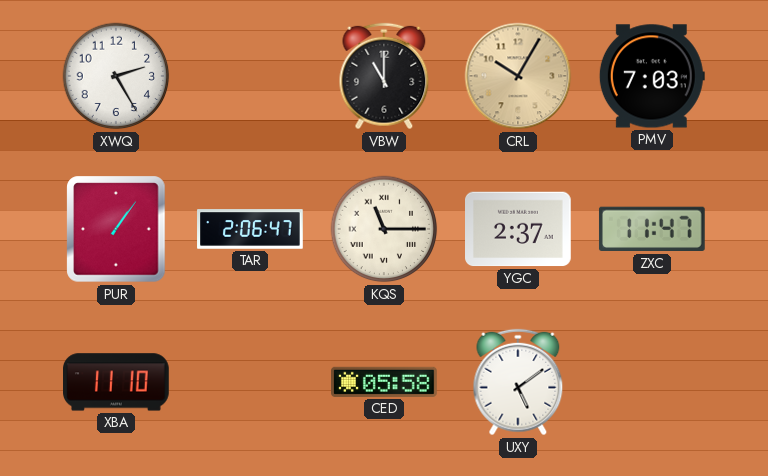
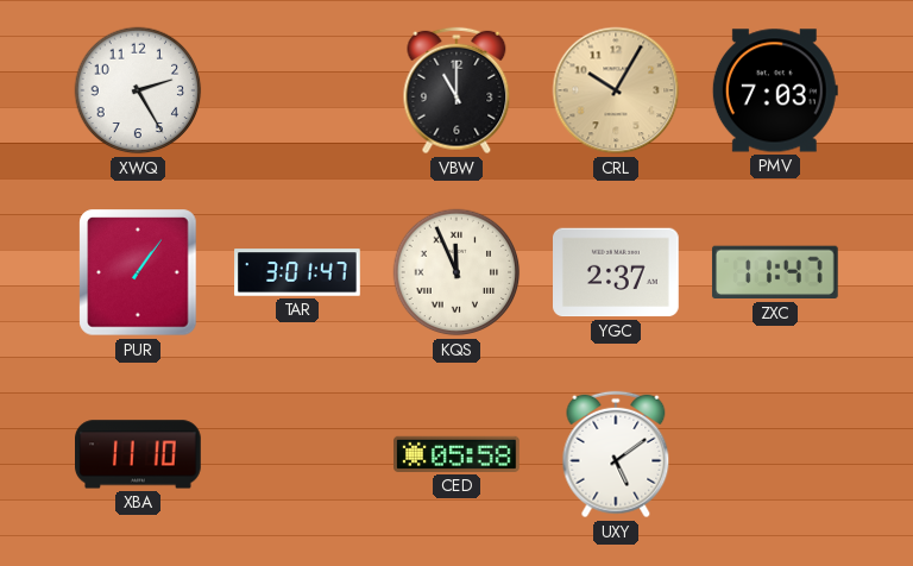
TAR: 2:06 -> 3:01 (297, 272)
KQS: 11:15 -> 11:56 (456, 272)
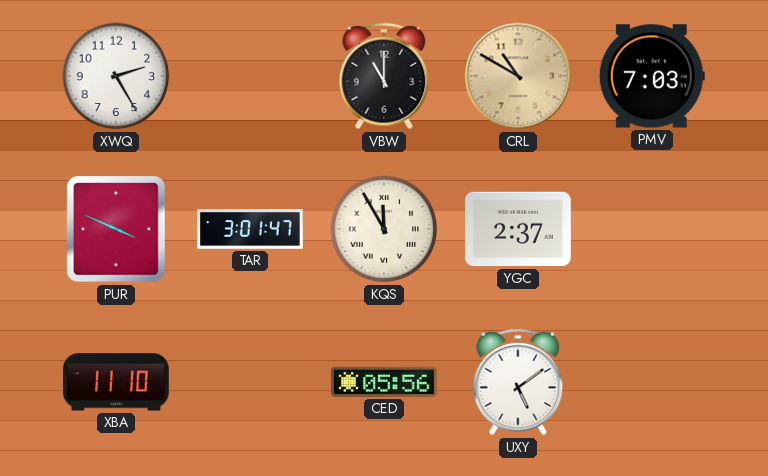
CRL: 10:05 -> 10:50 (518, 76)
PUR: 1:06 -> 3:49 (116, 229)
KQS: 11:56 -> 11:55 (384, 229)
ZXC: 11:47 -> none (775, 272)
CED: 05:58 -> 05:56 (385, 382)
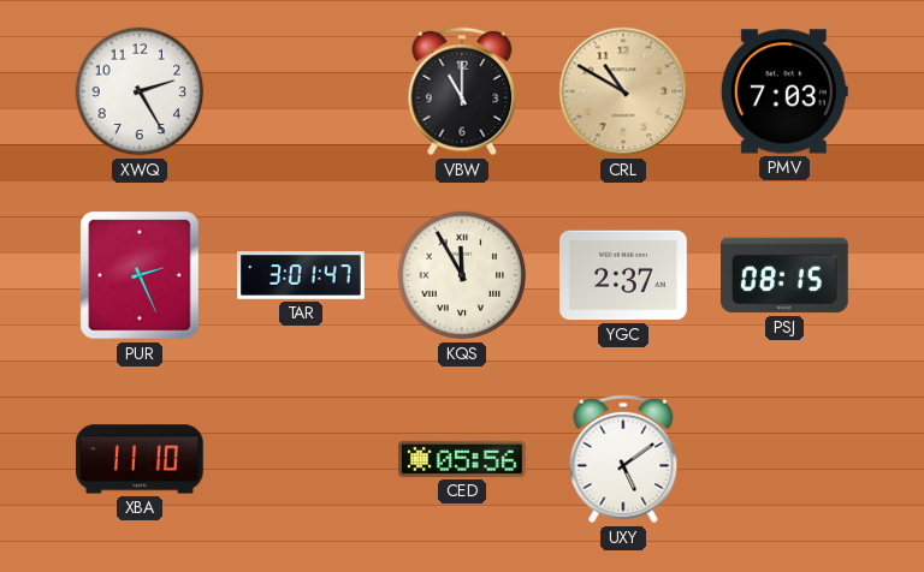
PUR: 3:49 -> 2:26 (140, 275)
PSJ: none -> 08:15 (786, 275)
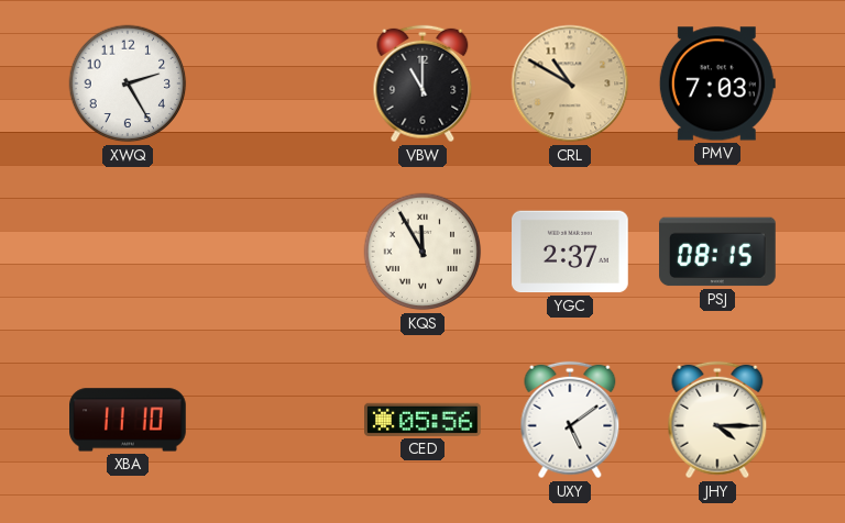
PUR: 2:26 -> none (140, 275)
TAR: 3:01 -> none (301, 275)
JHY: none -> 4:15 (717, 420)
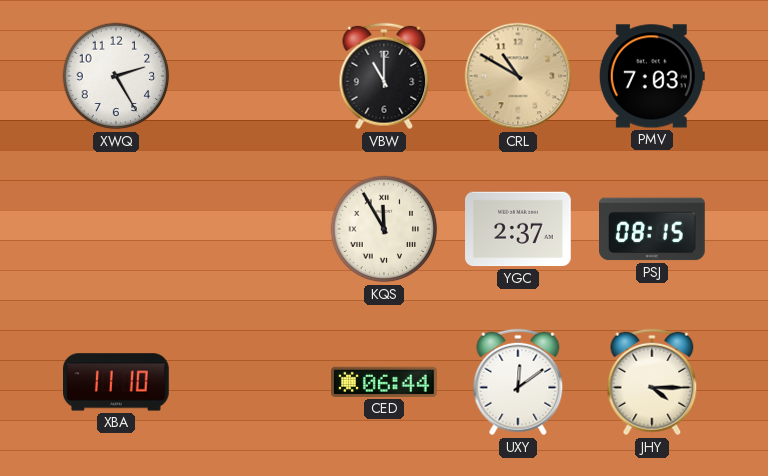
CED: 05:56 -> 06:44 (385, 382)
UXY: 5:09 -> 12:09 (518, 382)
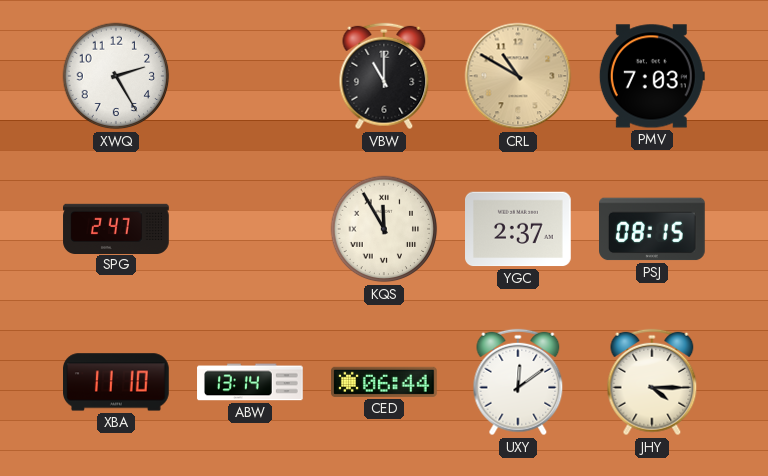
SPG: none -> 2:47 (116, 228)
ABW: none -> 13:14 (250, 382)
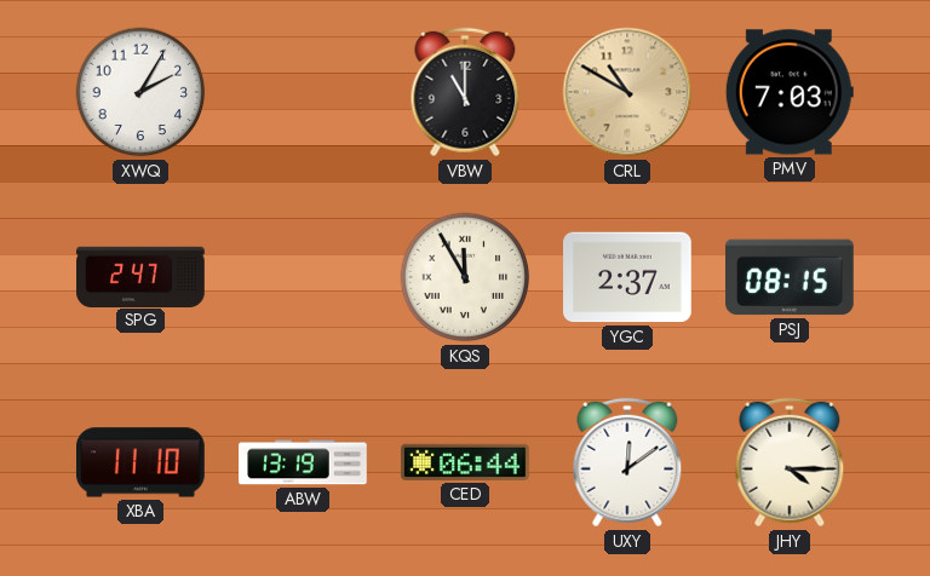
XWQ: 2:25 -> 2:05 (140, 92)
ABW: 13:14 -> 13:19 (303, 462)
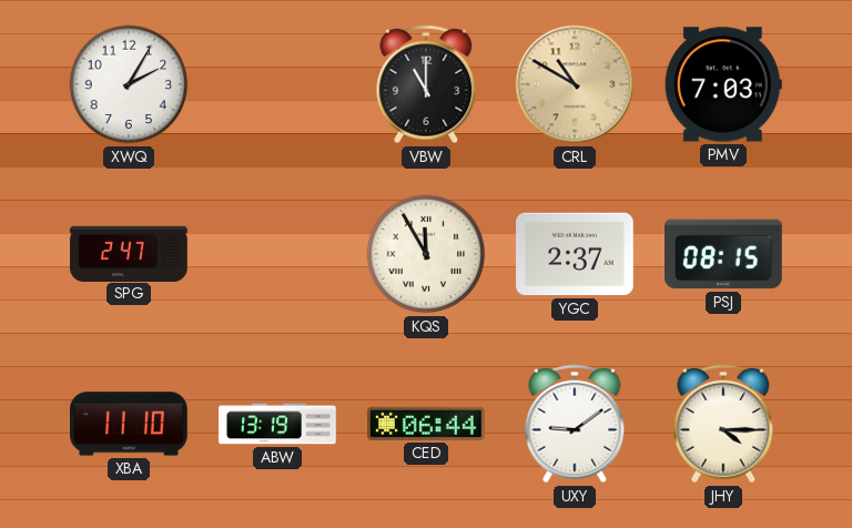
UXY: 12:09 -> 9:09 (575, 424)
